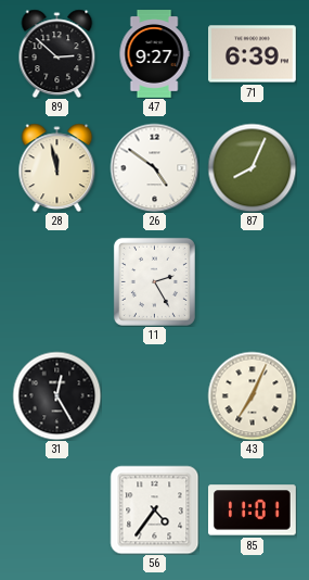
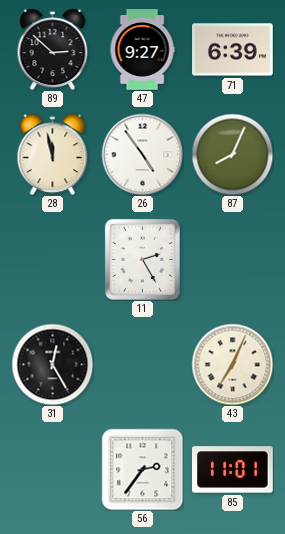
26: 4:51 -> 4:54 (142, 154)
56: 4:36 -> 2:36 (142, 469)
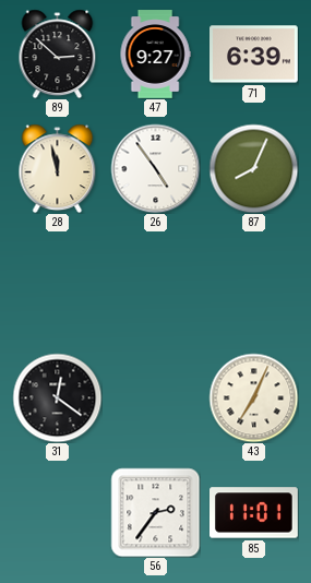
11: 2:25 -> none (142, 259)
31: 12:25 -> 12:21 (57, 397)
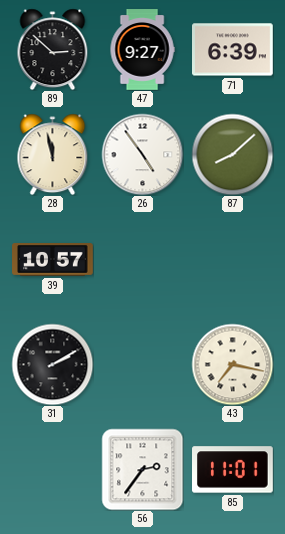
87: 8:04 -> 8:08 (232, 154)
39: none -> 10:57 (53, 260)
31: 12:21 -> 2:10 (52, 364)
43: 7:04 -> 7:17 (232, 364)
